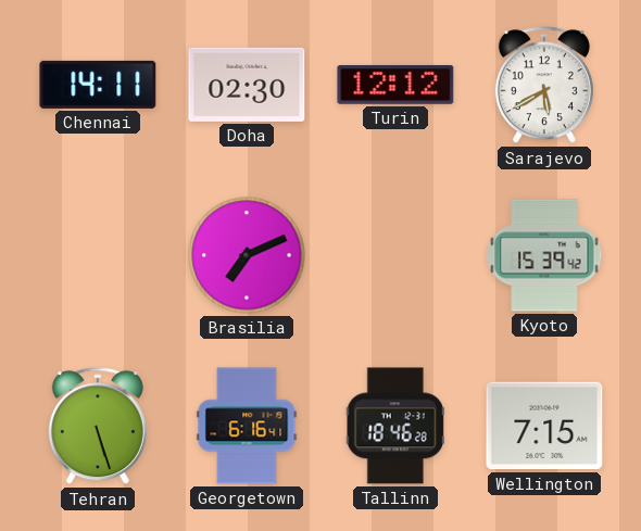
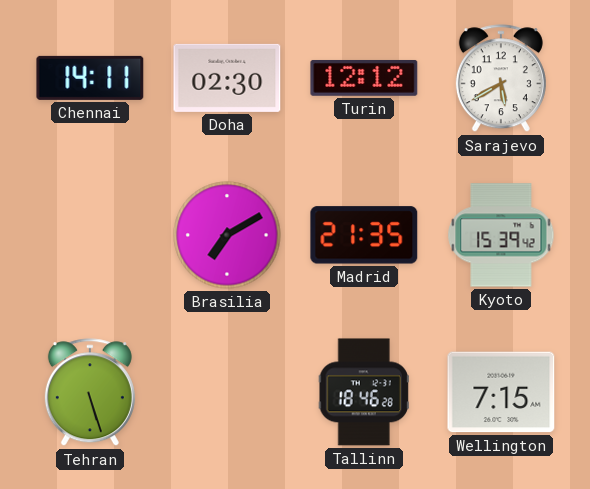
Brasilia: 7:11 -> 7:10 (227, 235)
Madrid: none -> 21:35 (364, 235)
Georgetown: 6:16 -> none (247, 426)
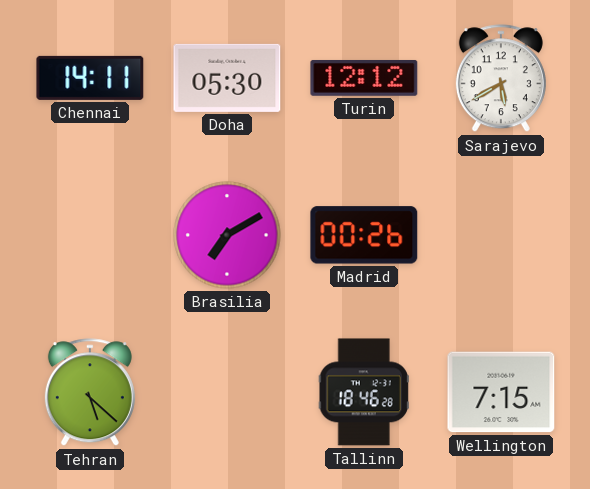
Doha: 02:30 -> 05:30 (227, 78)
Madrid: 21:35 -> 00:26 (364, 235)
Kyoto: 15:39 -> none (501, 235)
Tehran: 5:27 -> 5:22 (90, 393)
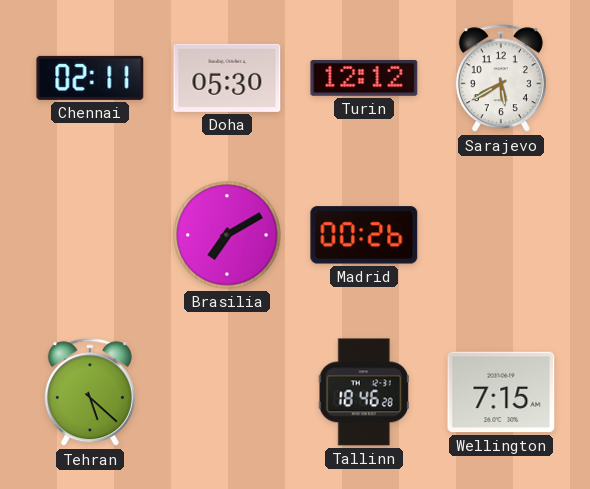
Chennai: 14:11 -> 02:11 (90, 78)
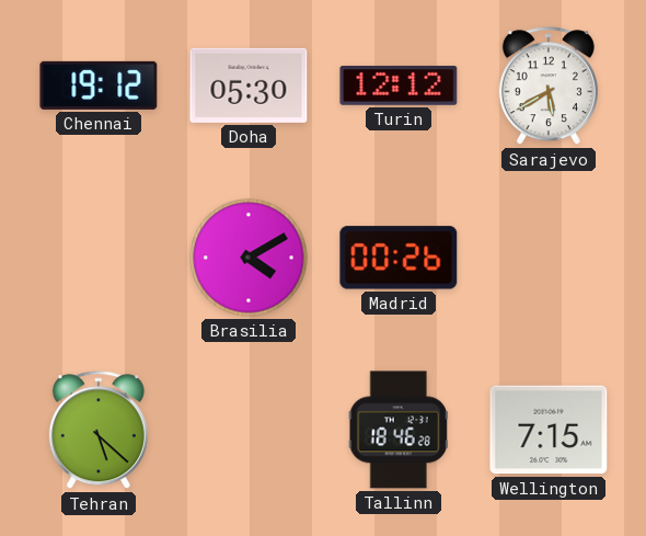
Chennai: 02:11 -> 19:12 (99, 85)
Brasilia: 7:10 -> 4:10 (249, 258)
